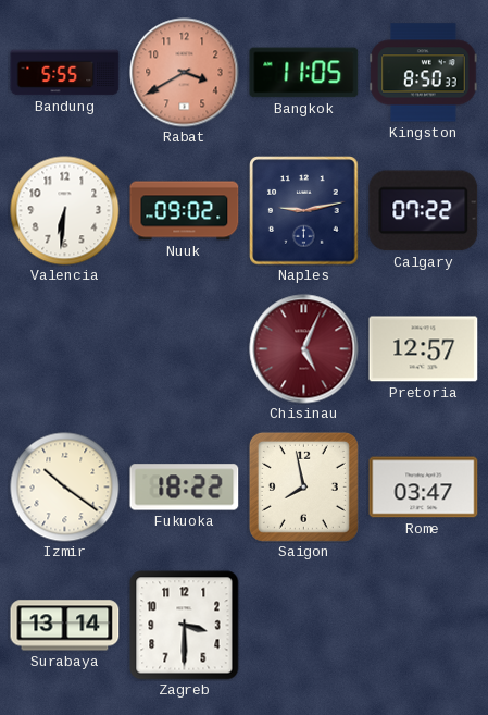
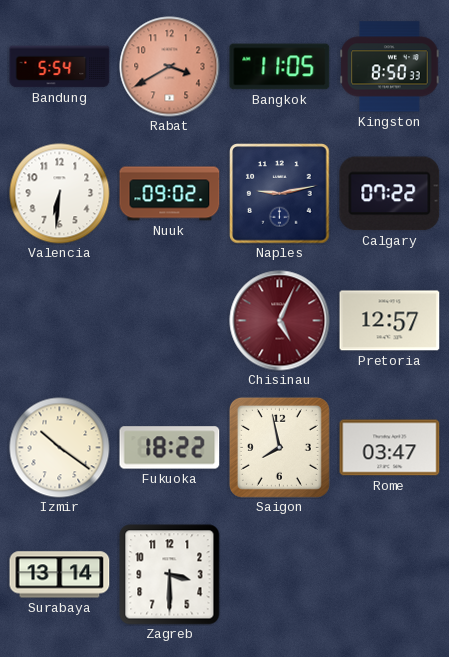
Bandung: 5:55 -> 5:54 (60, 67)
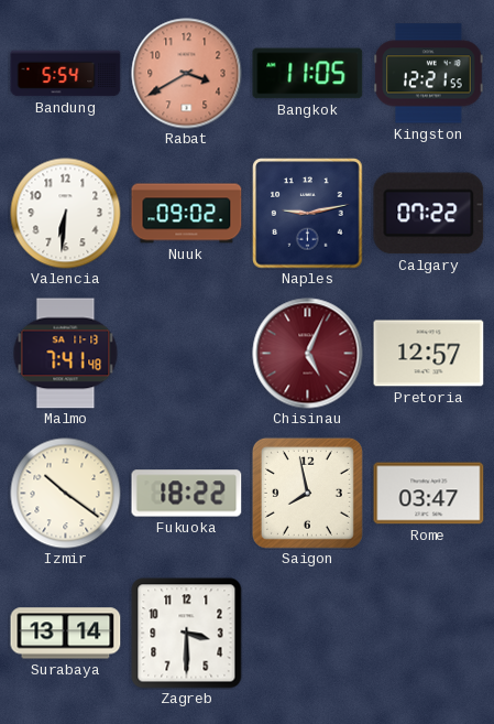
Kingston: 8:50 -> 12:21 (429, 74)
Malmo: none -> 7:41 (66, 354)
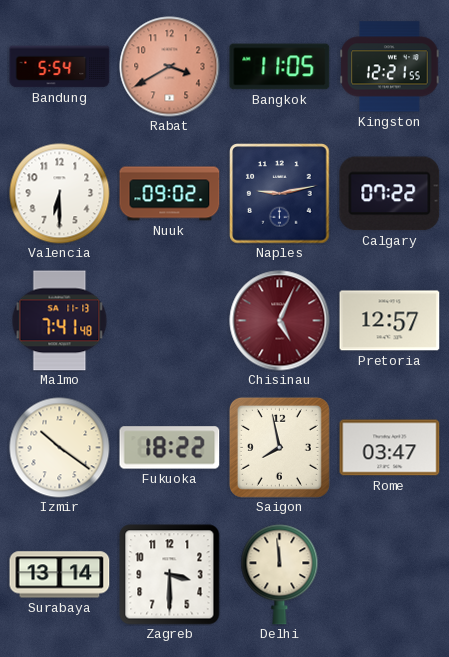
Valencia: 6:31 -> 6:30 (60, 194)
Delhi: none -> 11:59 (280, 575)
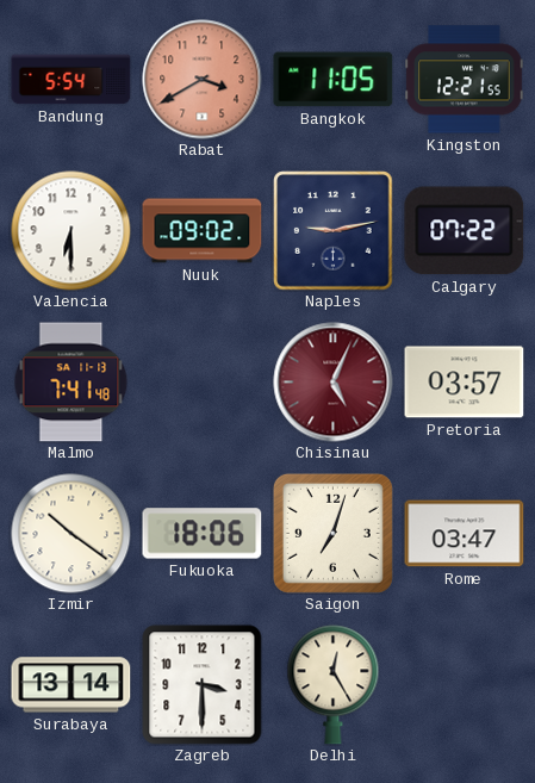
Pretoria: 12:57 -> 03:57 (465, 383)
Fukuoka: 18:22 -> 18:06 (203, 534)
Saigon: 7:58 -> 7:03 (332, 533)
Delhi: 11:59 -> 12:25 (334, 685)
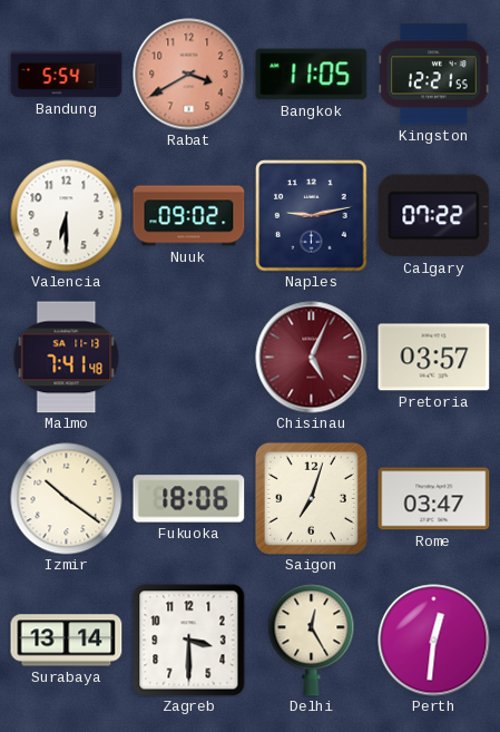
Perth: none -> 12:31 (434, 641)
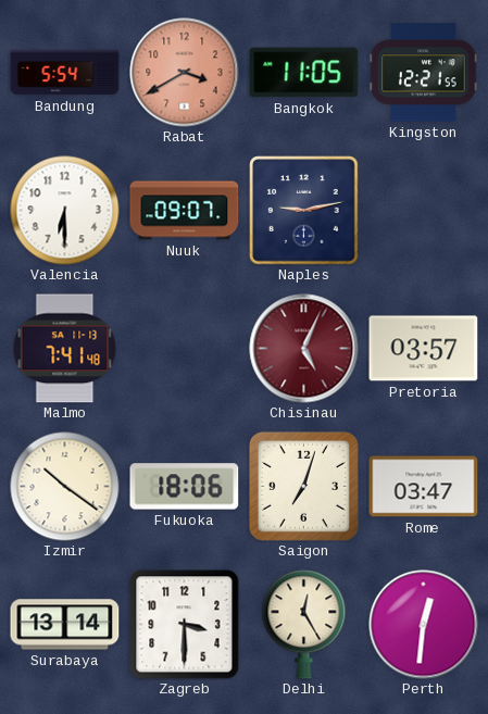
Nuuk: 09:02 -> 09:07 (185, 211)
Calgary: 07:22 -> none (434, 216)
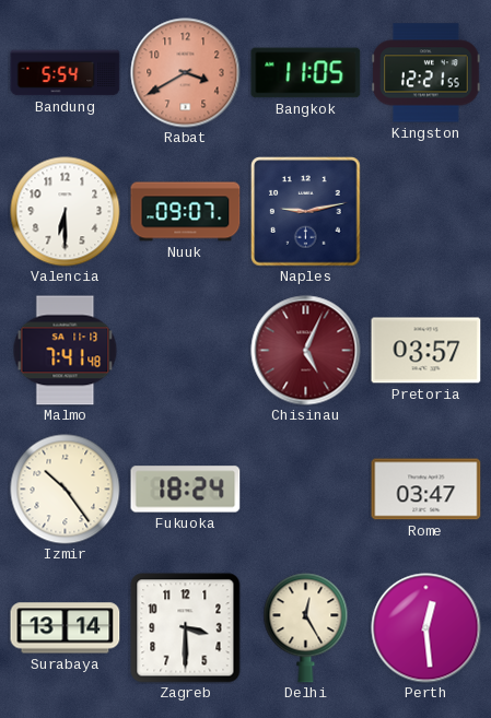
Izmir: 10:21 -> 10:24 (66, 490)
Fukuoka: 18:06 -> 18:24 (186, 490)
Saigon: 7:03 -> none (303, 486)
Perth: 12:31 -> 12:29 (426, 628)
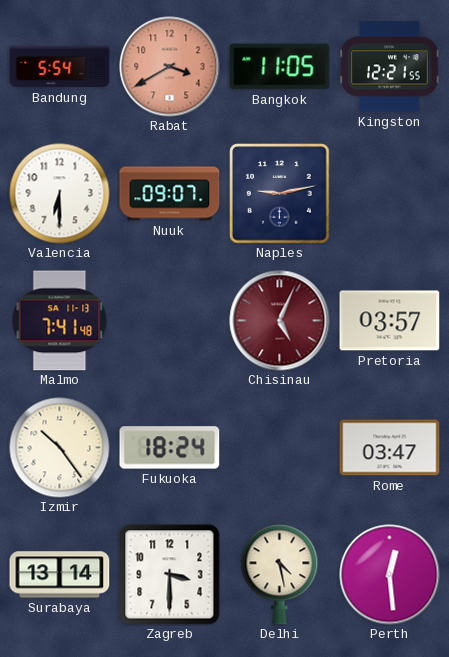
Delhi: 12:25 -> 4:28 (280, 575)
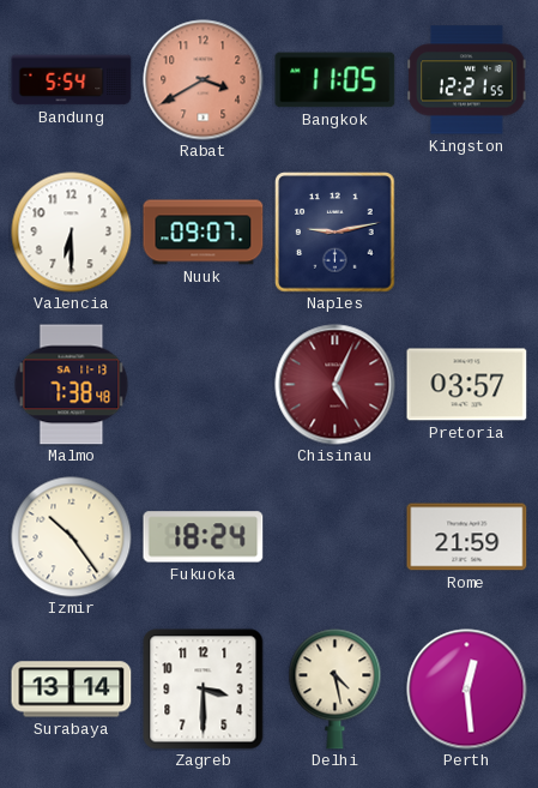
Malmo: 7:41 -> 7:38 (72, 385)
Rome: 03:47 -> 21:59 (467, 537)
